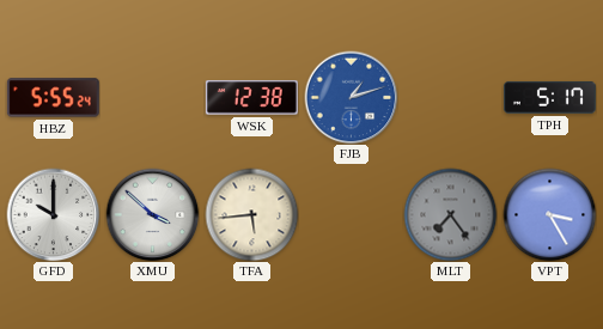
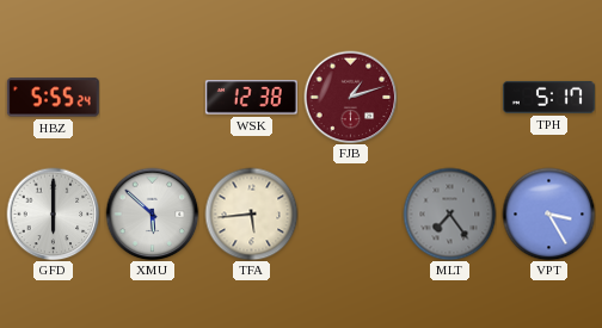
FJB dial: blue -> burgundy (350, 97)
GFD: 10:00 -> 6:00 (53, 213)
XMU: 3:52 -> 5:52 (152, 213)
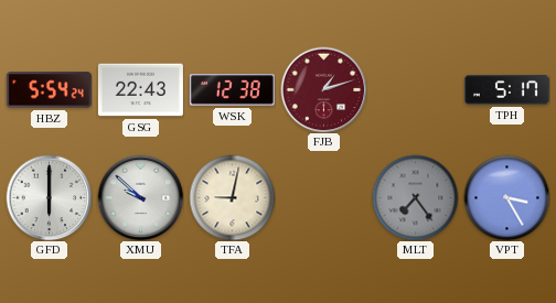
HBZ: 5:55 -> 5:54 (49, 90)
GSG: none -> 22:43 (140, 90)
XMU: 5:52 -> 9:52 (140, 197)
TFA: 5:44 -> 9:02 (232, 197)
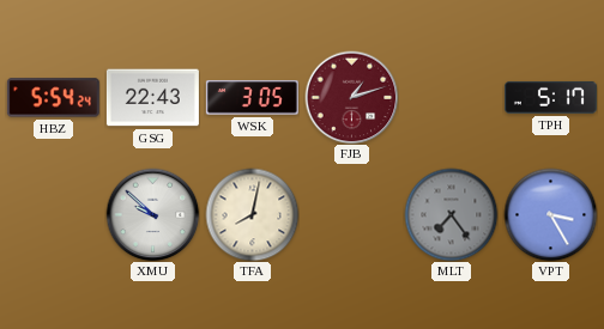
WSK: 12:38 -> 3:05 (252, 98)
GFD: 6:00 -> none (49, 197)
TFA: 9:02 -> 8:02 (252, 214)
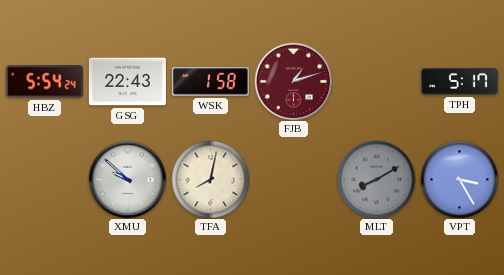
WSK: 3:05 -> 1:58 (210, 82)
MLT: 7:24 -> 8:10 (376, 179)
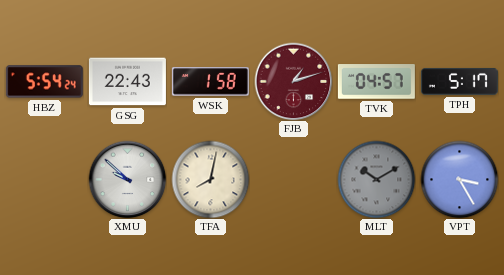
TVK: none -> 04:57 (376, 82)
MLT: 8:10 -> 10:10 (376, 179)
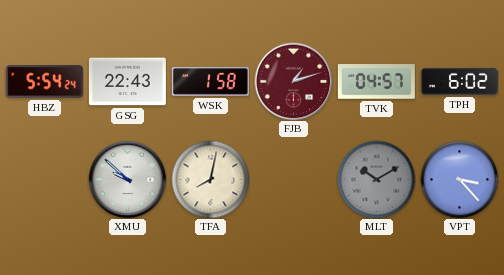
TPH: 5:17 -> 6:02 (459, 81)
VPT: 3:25 -> 3:23 (459, 179)
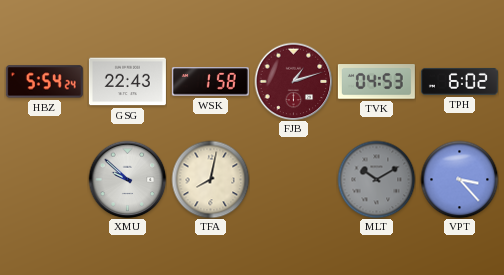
TVK: 04:57 -> 04:53 (376, 82)
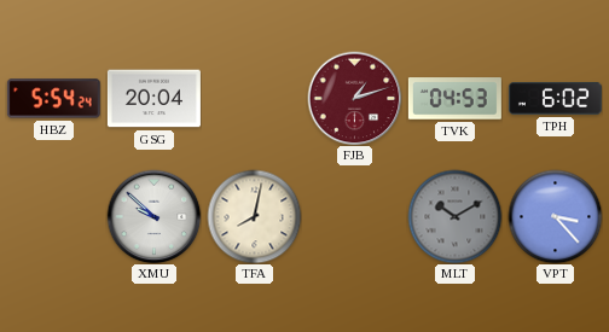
GSG: 22:43 -> 20:04 (153, 99)
WSK: 1:58 -> none (210, 82)
